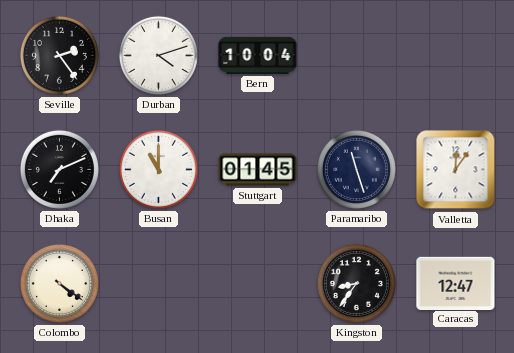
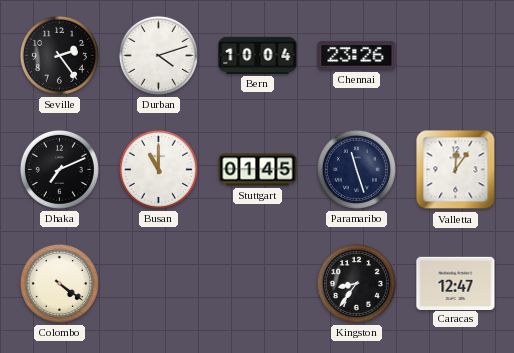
Chennai: none -> 23:26 (357, 56)
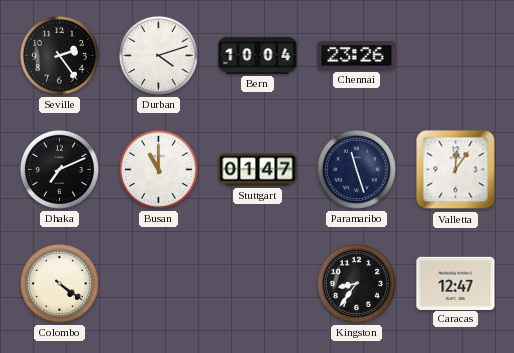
Stuttgart: 01:45 -> 01:47 (258, 170)
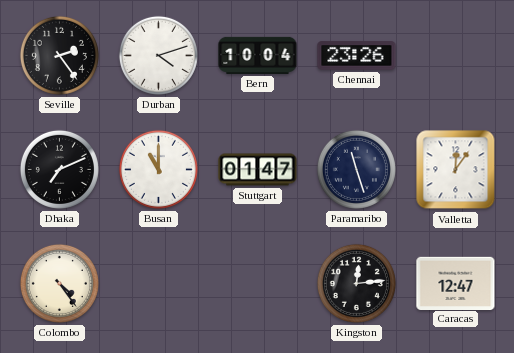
Colombo: 4:21 -> 4:24 (59, 283)
Kingston: 8:36 -> 12:14 (356, 283)
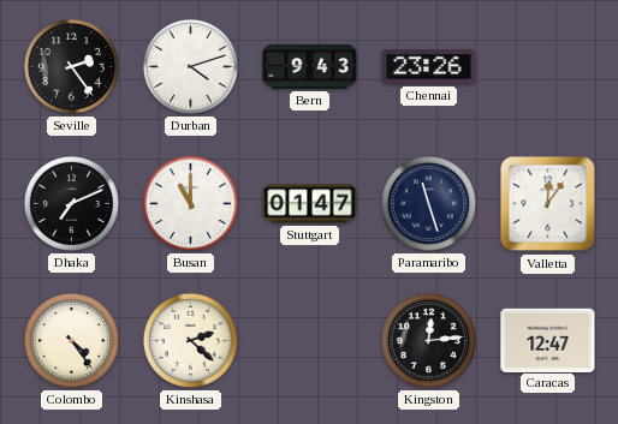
Bern: 10:04 -> 9:43 (310, 66)
Kinshasa: none -> 2:22 (190, 340)
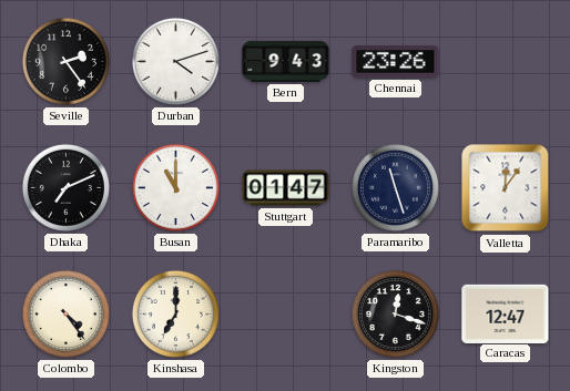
Kinshasa: 2:22 -> 7:00 (175, 313)
Kingston: 12:14 -> 12:18 (395, 313)
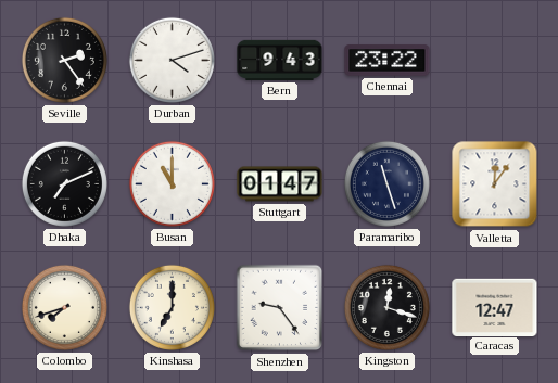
Chennai: 23:26 -> 23:22 (388, 61)
Colombo: 4:24 -> 7:42 (64, 307)
Shenzhen: none -> 9:24 (280, 308)
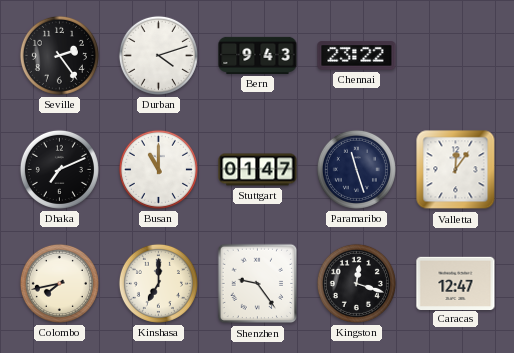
Colombo: 7:42 -> 7:43 (59, 283)
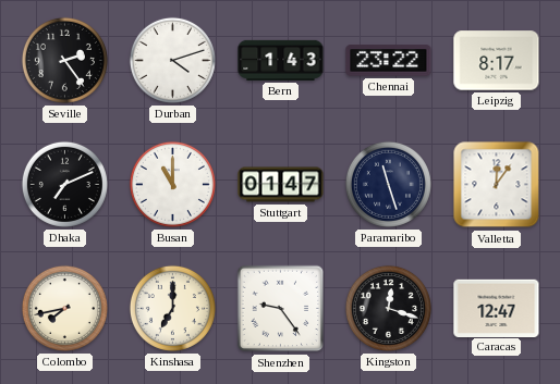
Bern: 9:43 -> 1:43 (281, 60)
Leipzig: none -> 8:17 (497, 61)
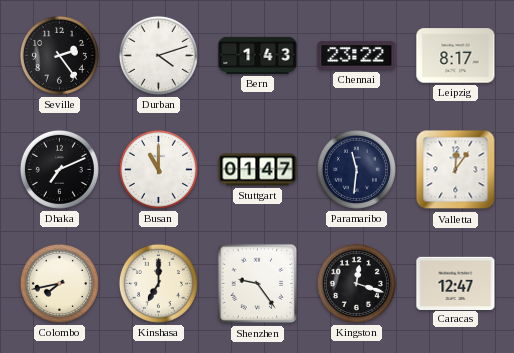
Paramaribo: 11:27 -> 11:31 (356, 169)
